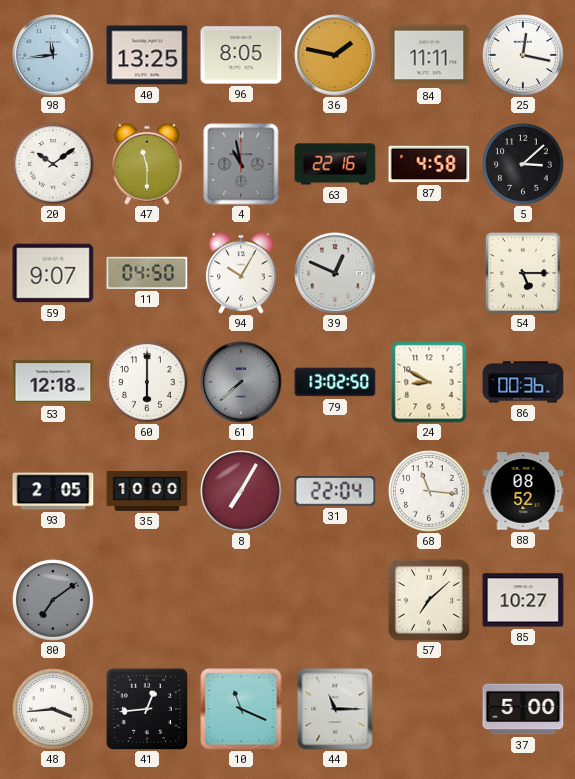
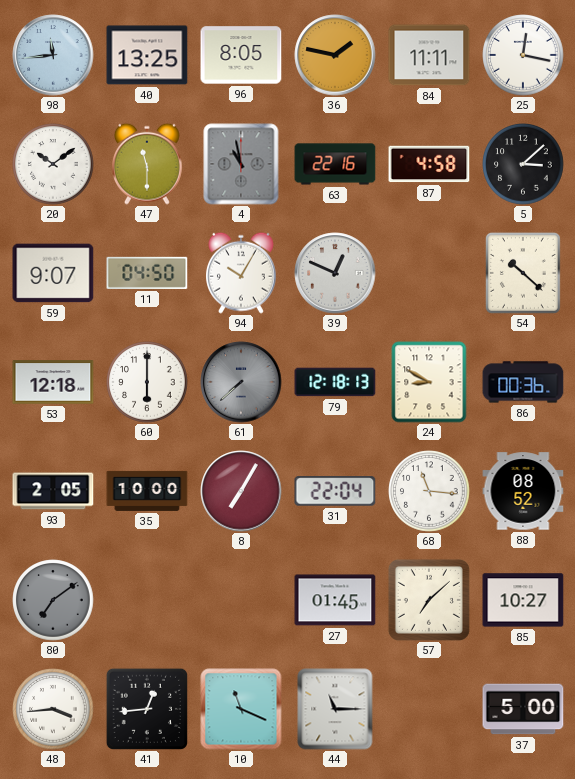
54: 5:15 -> 10:22 (523, 273)
79: 13:02 -> 12:18 (335, 382)
27: none -> 01:45 (335, 600)
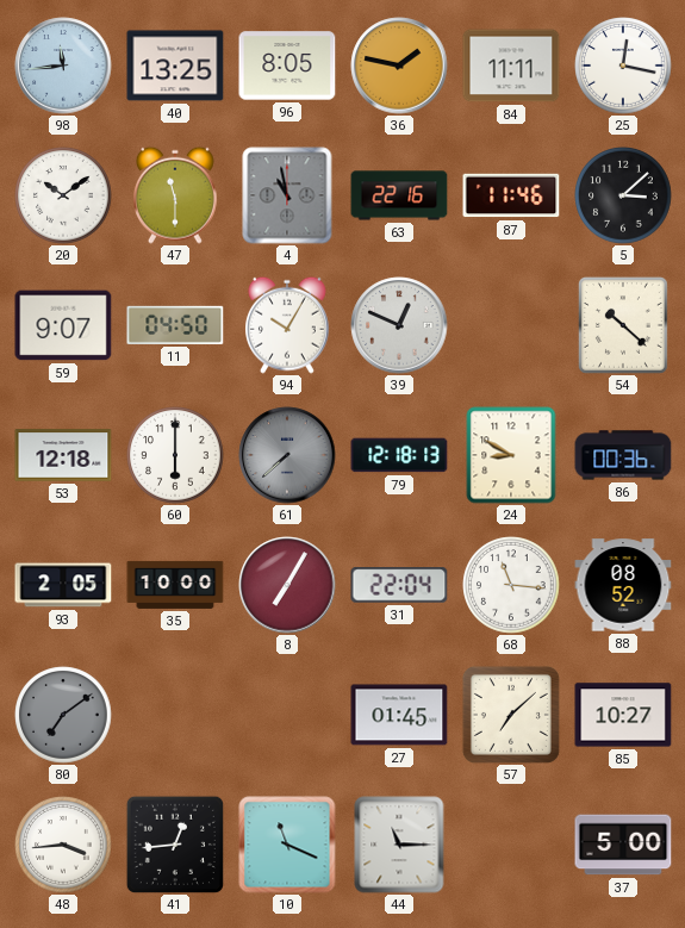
87: 4:58 -> 11:46 (511, 195)
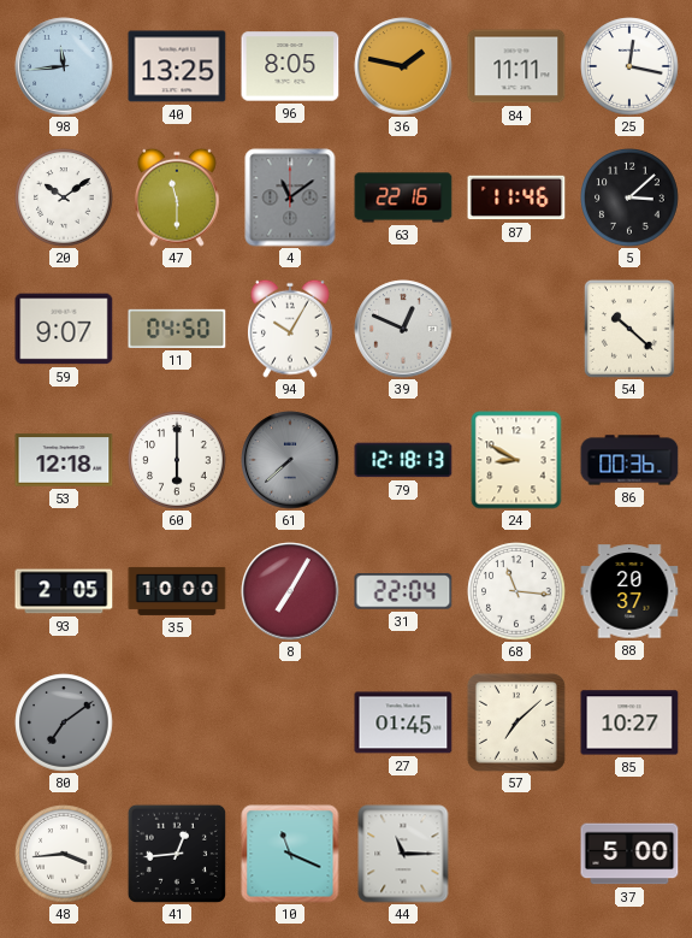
4: 10:58 -> 11:09 (290, 197)
88: 08:52 -> 20:37 (629, 591)
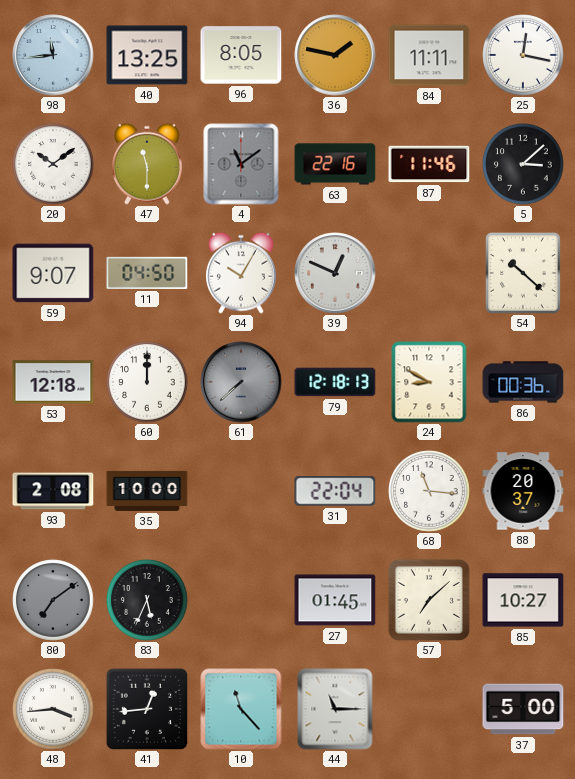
60: 6:00 -> 12:00 (147, 382)
93: 2:05 -> 2:08 (53, 491)
8: 7:05 -> none (290, 591)
83: none -> 5:34 (147, 600)
10: 11:19 -> 11:23 (241, 709)
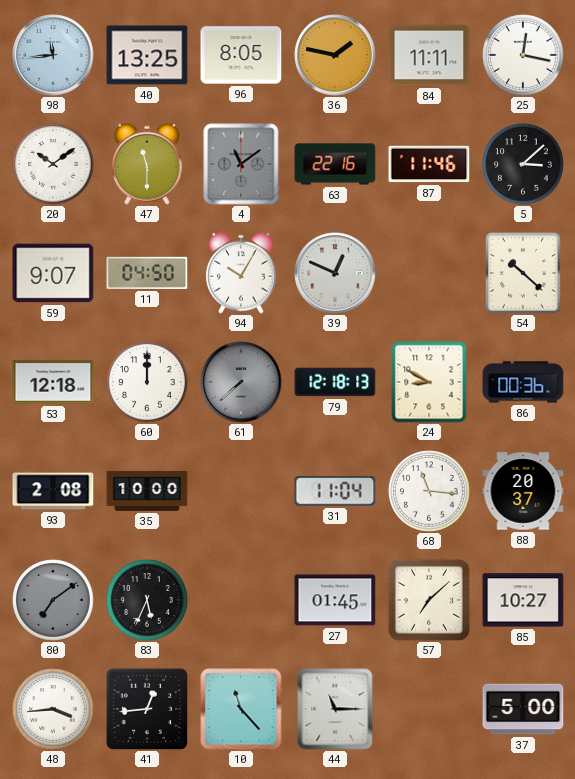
31: 22:04 -> 11:04 (335, 491)
